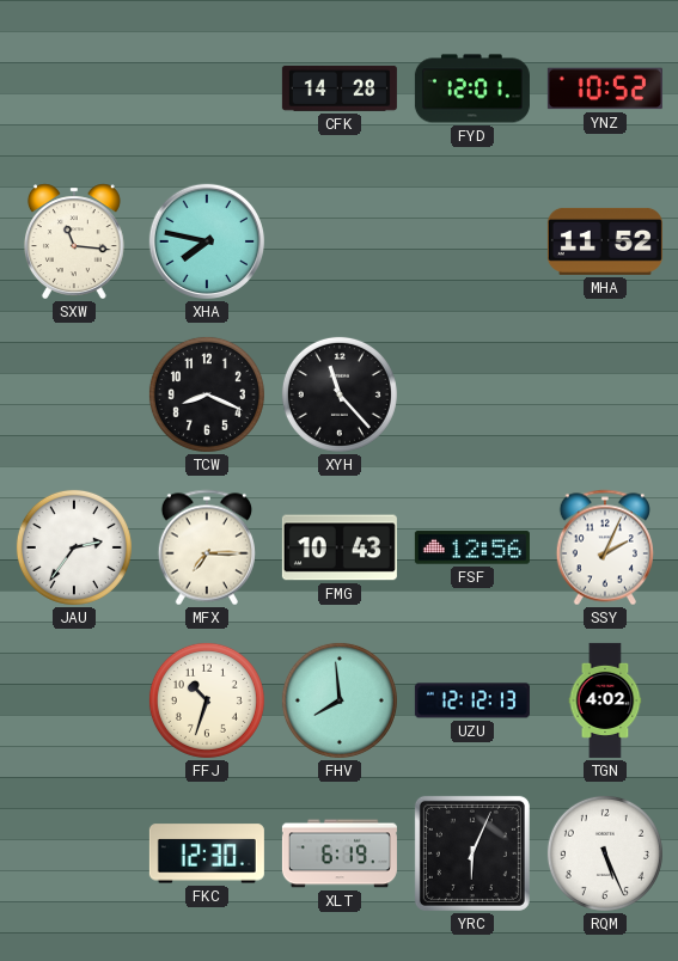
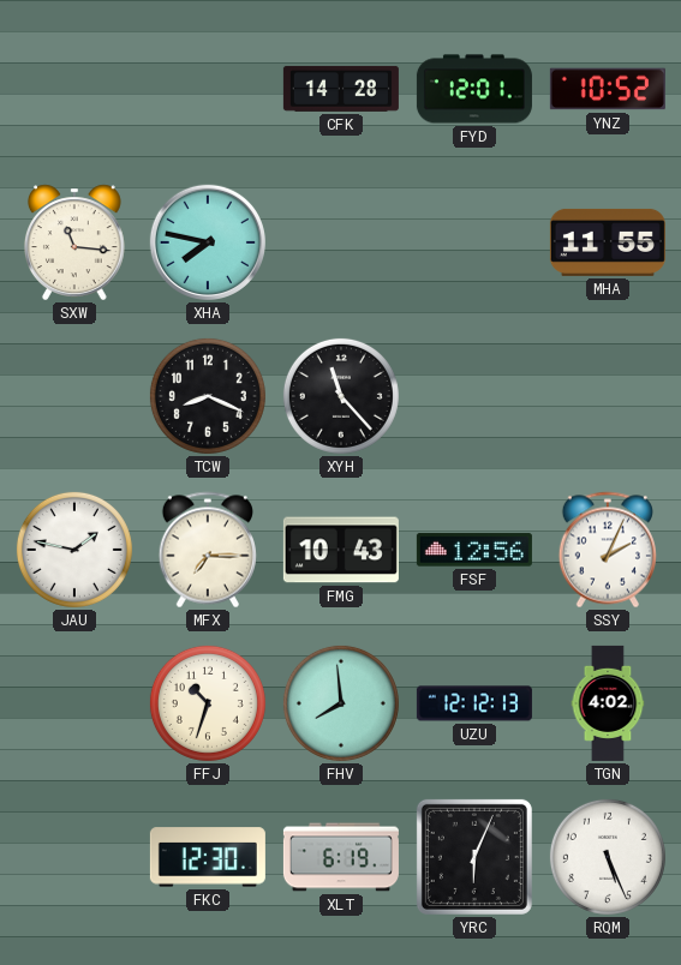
MHA: 11:52 -> 11:55 (608, 242)
JAU: 2:36 -> 1:47 (74, 550)
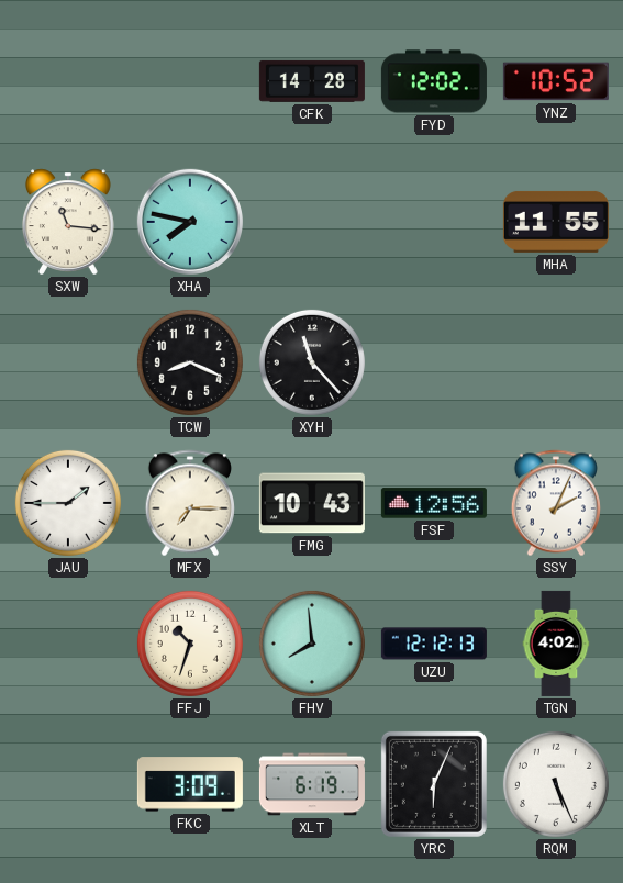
FYD: 12:01 -> 12:02 (434, 81)
JAU: 1:47 -> 1:45 (68, 503)
FKC: 12:30 -> 3:09 (190, 784)
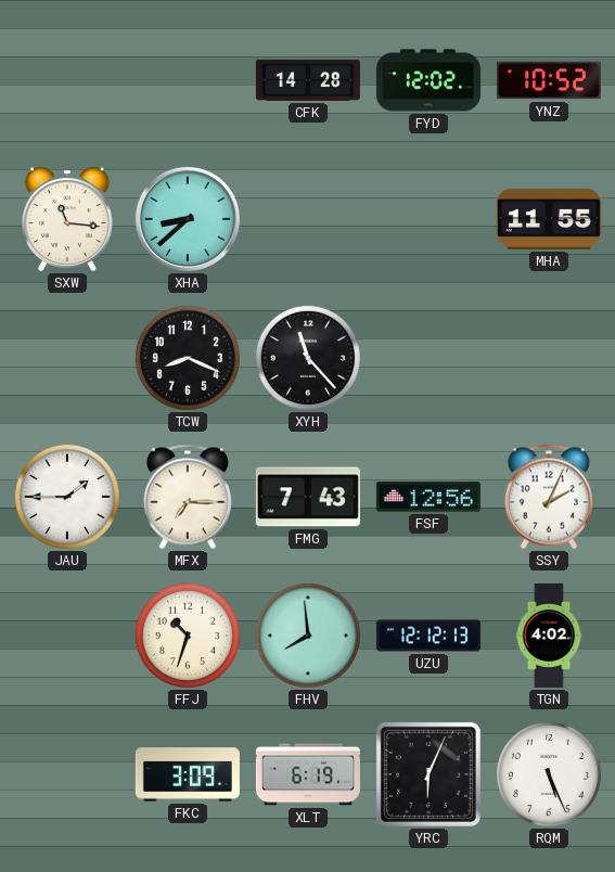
XHA: 7:47 -> 8:38 (188, 219)
FMG: 10:43 -> 7:43 (308, 497)
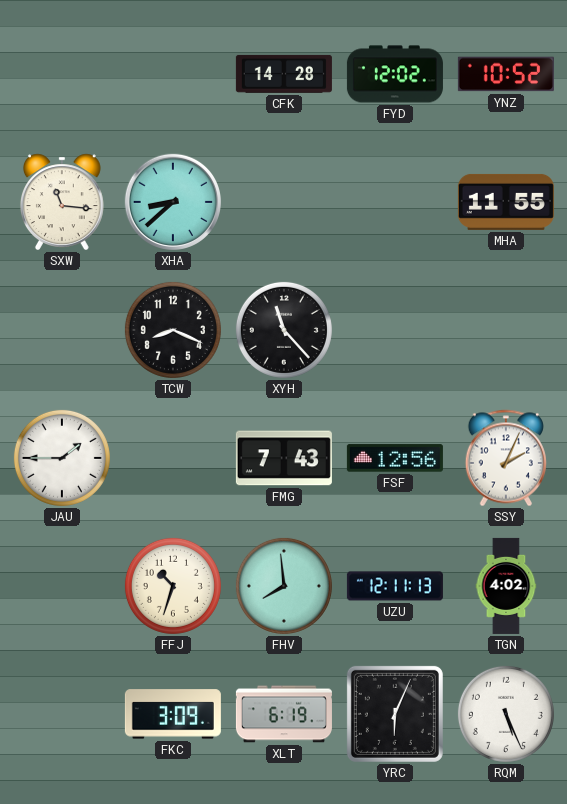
MFX: 7:15 -> none (188, 497)
UZU: 12:12 -> 12:11 (395, 586)
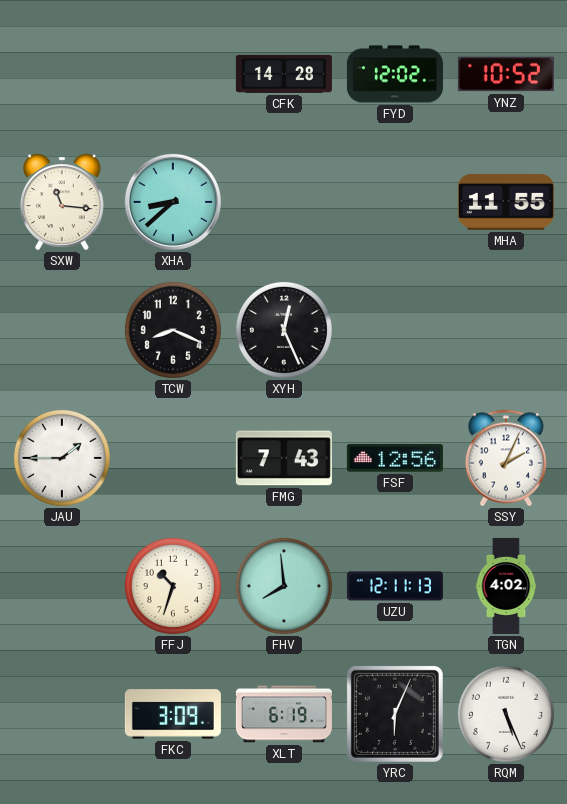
XYH: 11:23 -> 12:26 (284, 330)
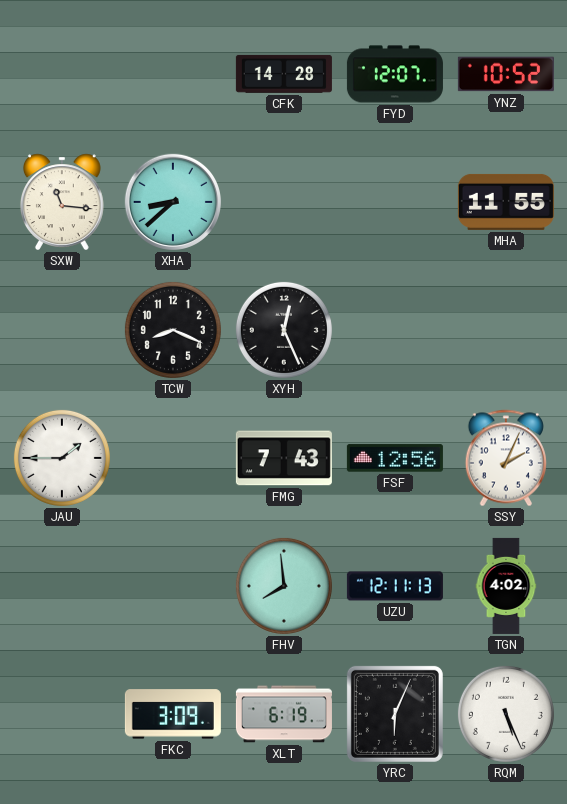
FYD: 12:02 -> 12:07 (395, 74)
FFJ: 10:33 -> none (173, 586)
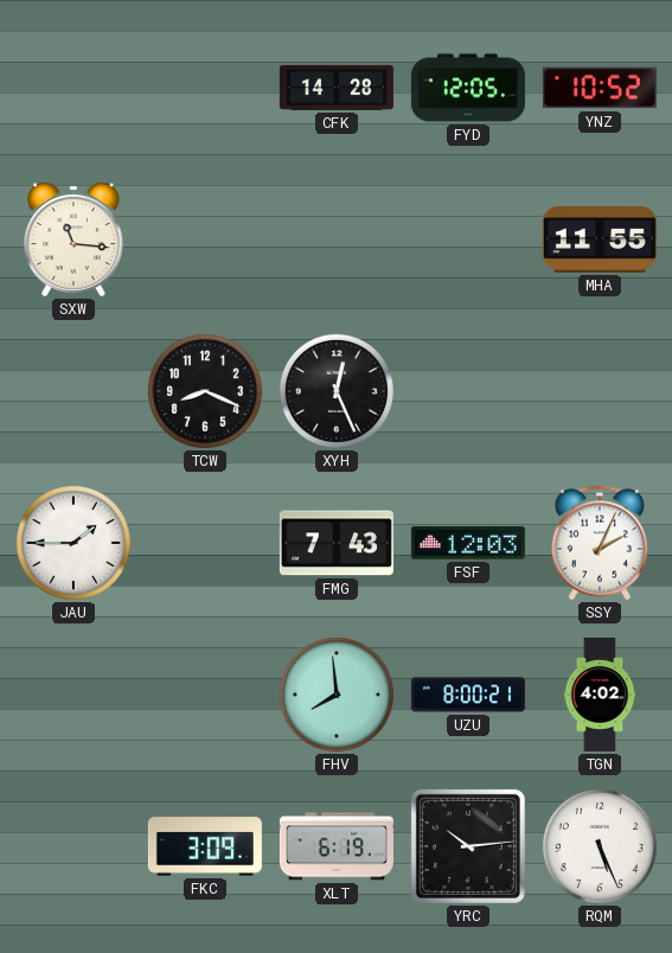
FYD: 12:07 -> 12:05 (468, 88)
XHA: 8:38 -> none (173, 202)
FSF: 12:56 -> 12:03 (468, 543)
UZU: 12:11 -> 8:00 (468, 695)
YRC: 6:04 -> 10:14 (468, 846)
